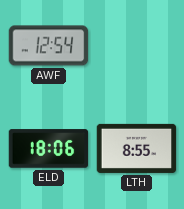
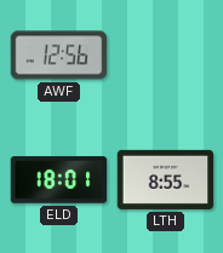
AWF: 12:54 -> 12:56 (59, 56)
ELD: 18:06 -> 18:01 (59, 180)
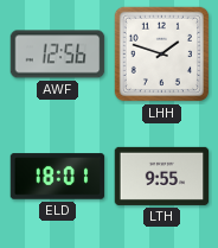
LHH: none -> 1:48 (161, 53)
LTH: 8:55 -> 9:55 (162, 176)
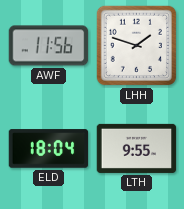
AWF: 12:56 -> 11:56 (49, 46)
ELD: 18:01 -> 18:04 (49, 149)
